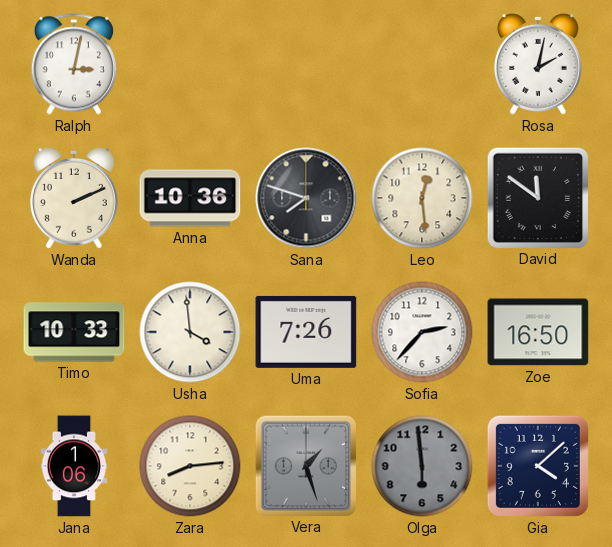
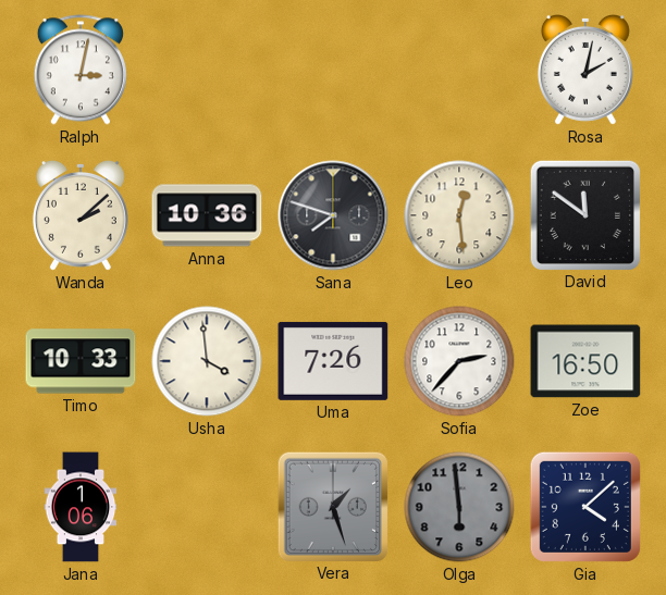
Wanda: 2:11 -> 2:08 (81, 215)
Zara: 8:14 -> none (190, 466)
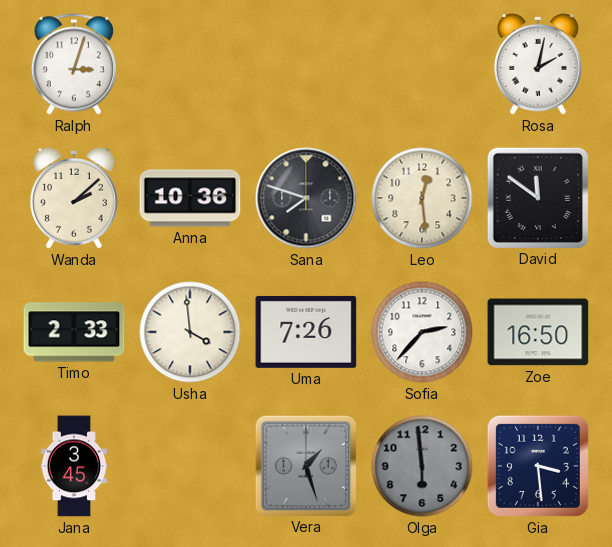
Ralph: 3:02 -> 3:03 (74, 64)
Timo: 10:33 -> 2:33 (74, 332)
Jana: 1:06 -> 3:45 (74, 466)
Gia: 4:08 -> 3:29 (538, 466)
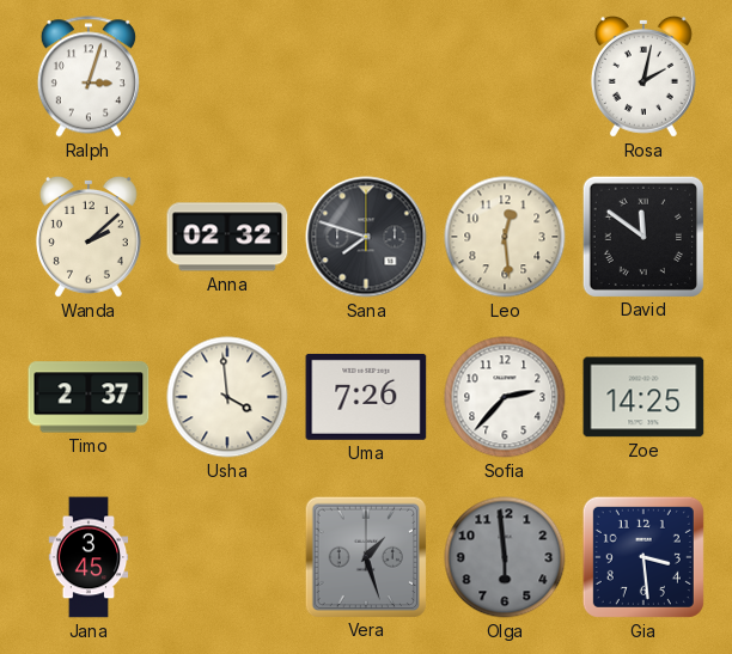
Anna: 10:36 -> 02:32 (227, 237)
Timo: 2:33 -> 2:37 (89, 397)
Zoe: 16:50 -> 14:25 (643, 397)
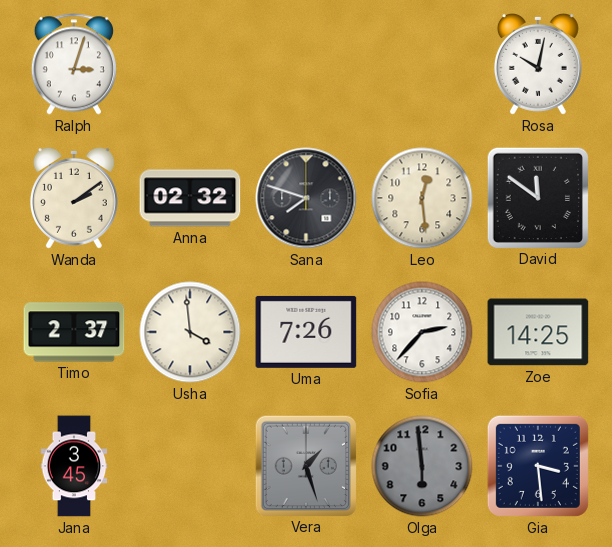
Rosa: 2:02 -> 10:02 (538, 64)
Wanda: 2:08 -> 2:09 (74, 198)
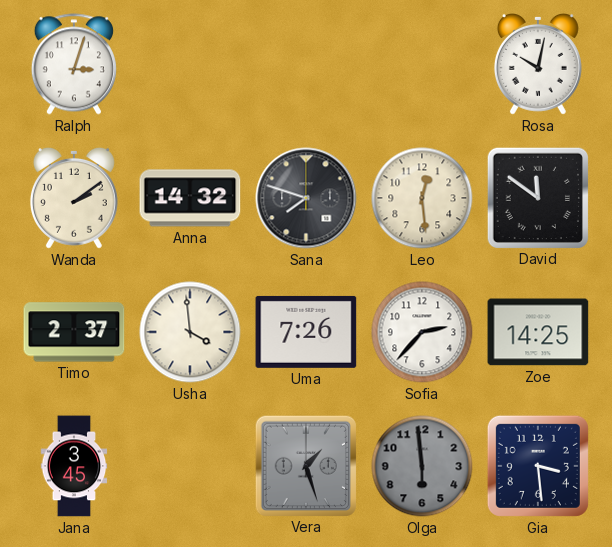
Anna: 02:32 -> 14:32 (190, 198)
